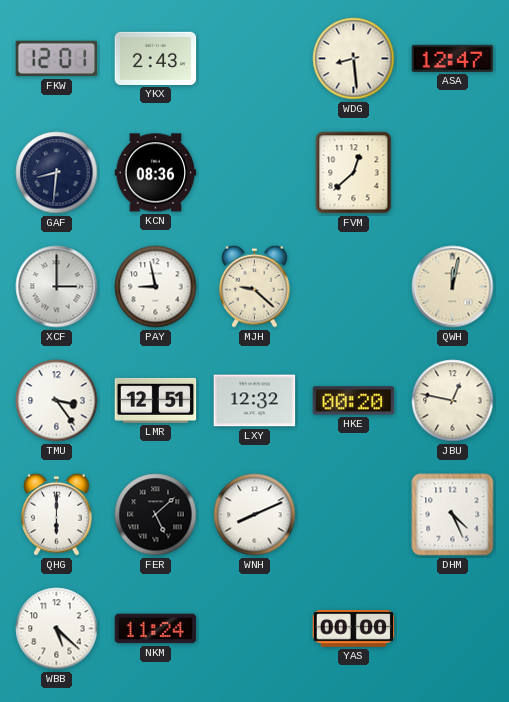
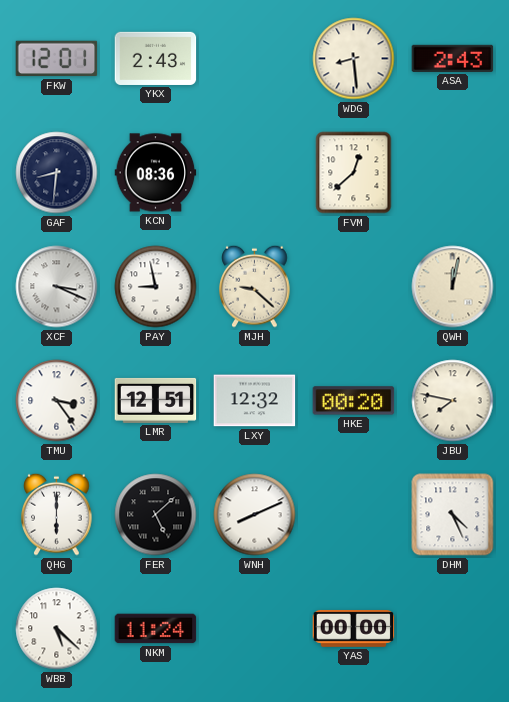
ASA: 12:47 -> 2:43 (453, 58)
XCF: 3:00 -> 3:19 (57, 287)
JBU: 12:47 -> 7:47 (453, 401)
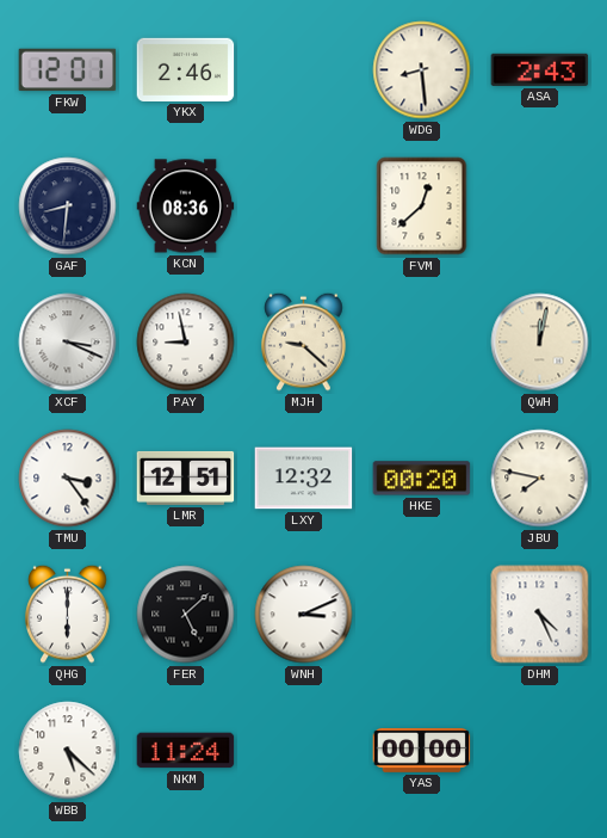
YKX: 2:43 -> 2:46 (186, 69)
WNH: 8:11 -> 3:11 (304, 615)
